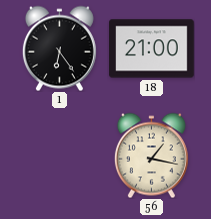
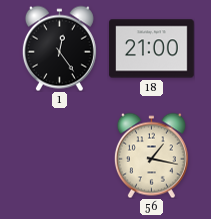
1: 6:24 -> 12:24 (59, 48)
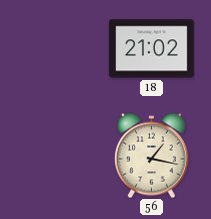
1: 12:24 -> none (59, 48)
18: 21:00 -> 21:02 (152, 49)
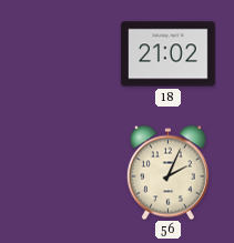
56: 1:17 -> 2:04 (167, 172)
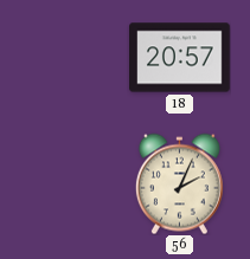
18: 21:02 -> 20:57 (180, 58)
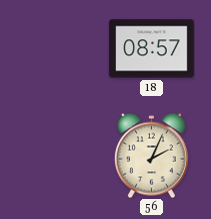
18: 20:57 -> 08:57 (152, 49)
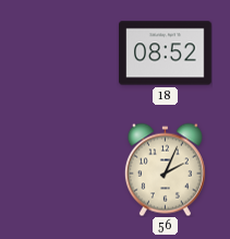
18: 08:57 -> 08:52 (166, 53)
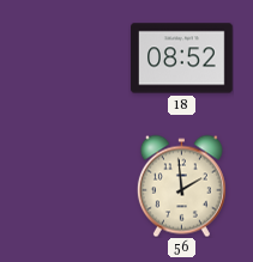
56: 2:04 -> 1:59 (181, 185)
